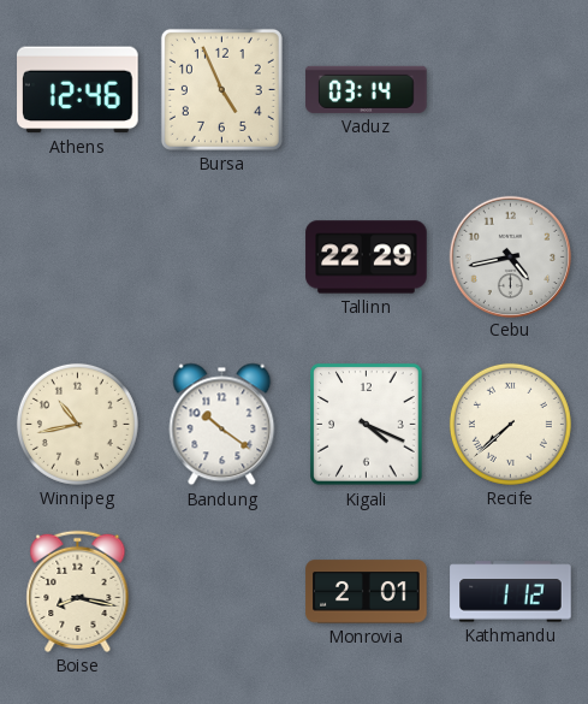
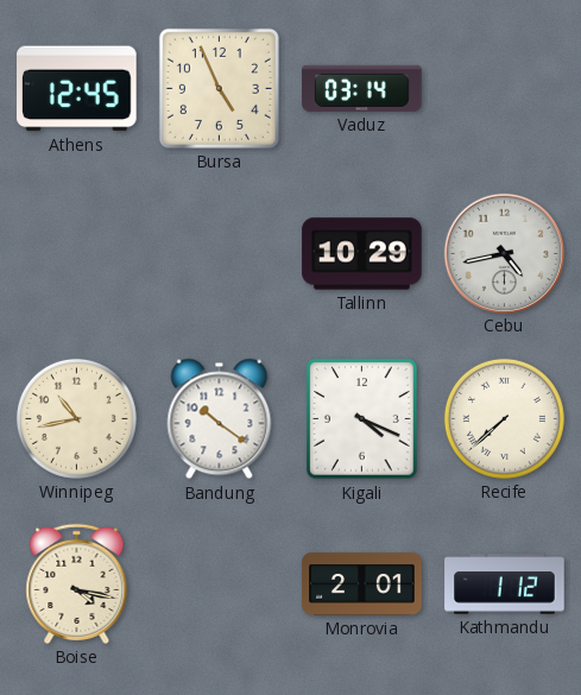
Athens: 12:46 -> 12:45 (77, 89)
Tallinn: 22:29 -> 10:29 (362, 254)
Boise: 8:17 -> 4:17 (77, 583)
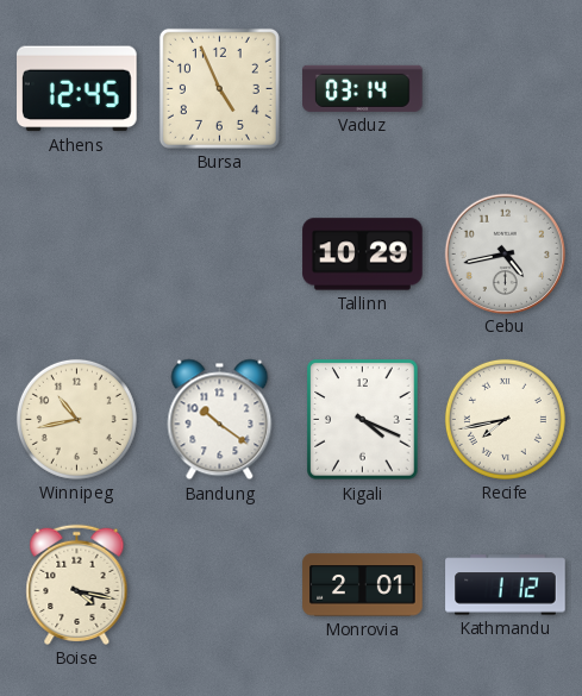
Recife: 7:38 -> 7:43 (505, 419)
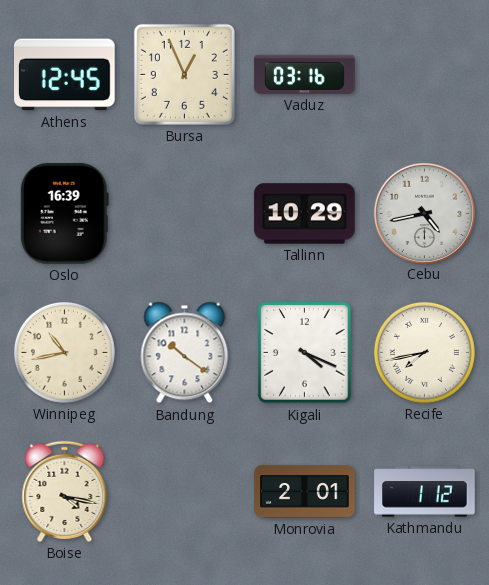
Bursa: 4:56 -> 12:56 (184, 74)
Vaduz: 03:14 -> 03:16 (305, 74)
Oslo: none -> 16:39 (64, 214)
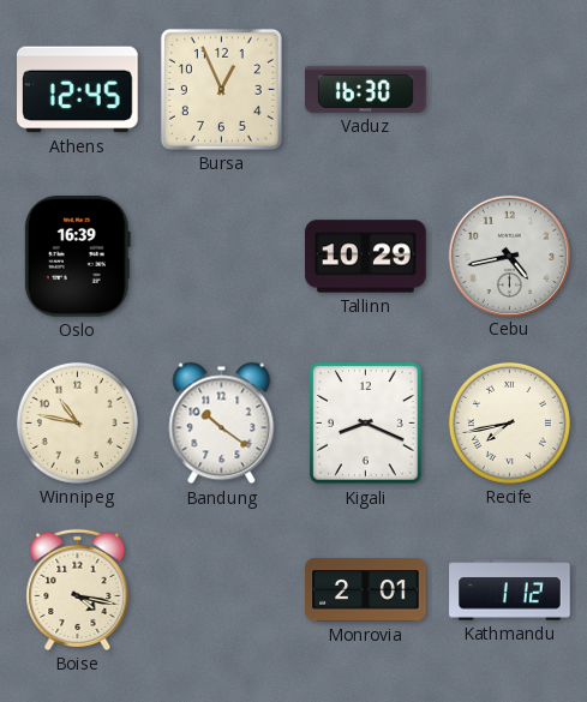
Vaduz: 03:16 -> 16:30 (366, 89)
Winnipeg: 10:43 -> 10:47 (77, 422)
Kigali: 4:19 -> 8:19 (366, 424)
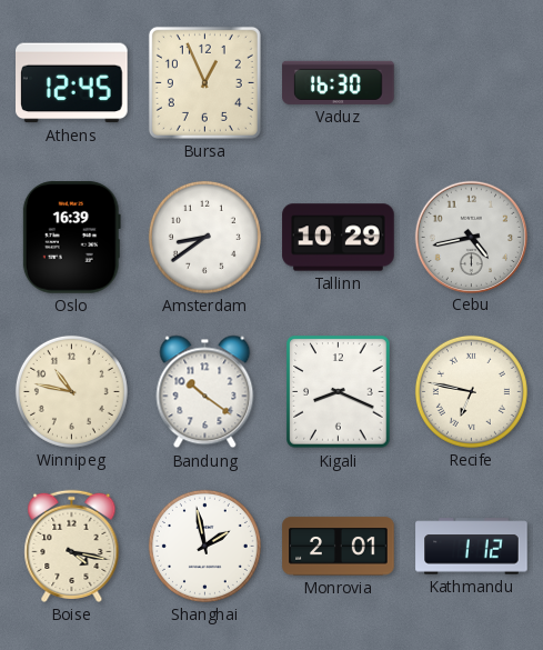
Amsterdam: none -> 8:39 (204, 237)
Recife: 7:43 -> 6:47 (471, 391)
Shanghai: none -> 1:58 (204, 546)
